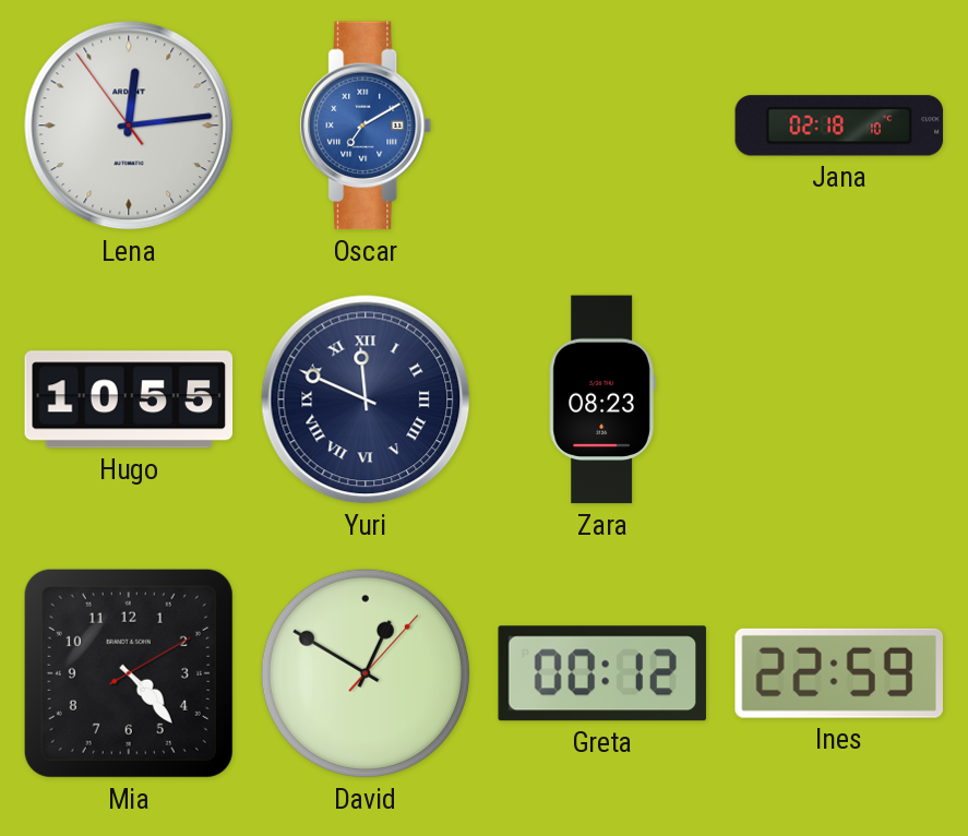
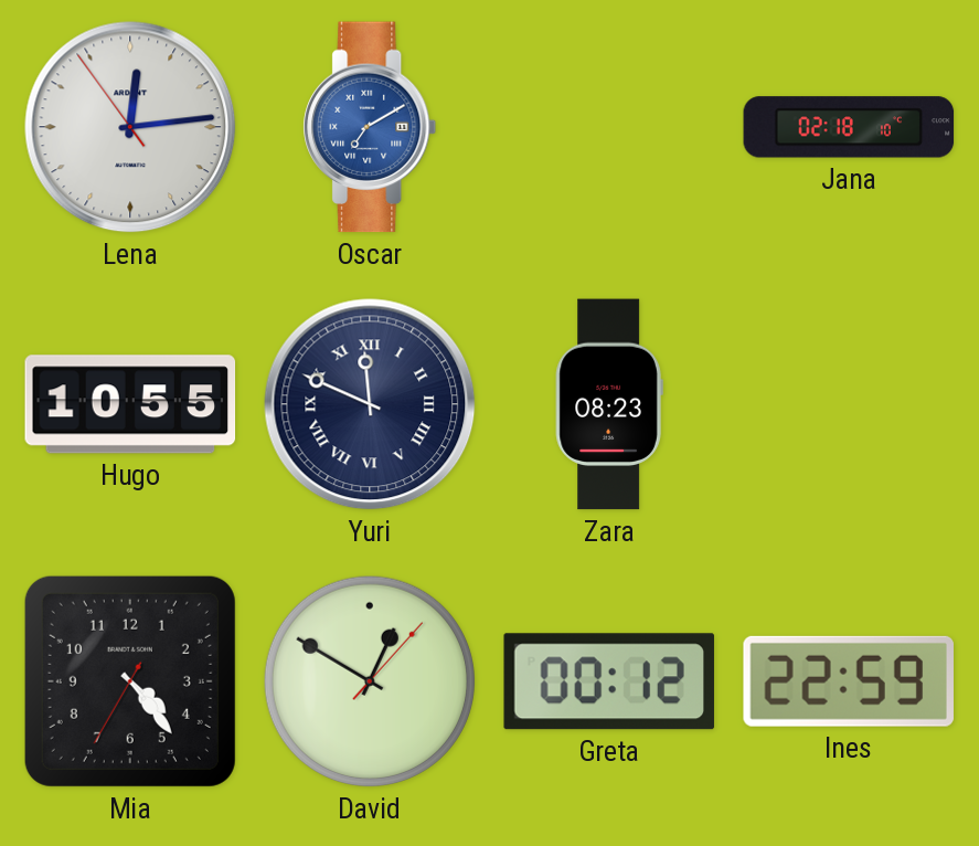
Mia: 4:23:10 -> 4:23:35 (130, 681)
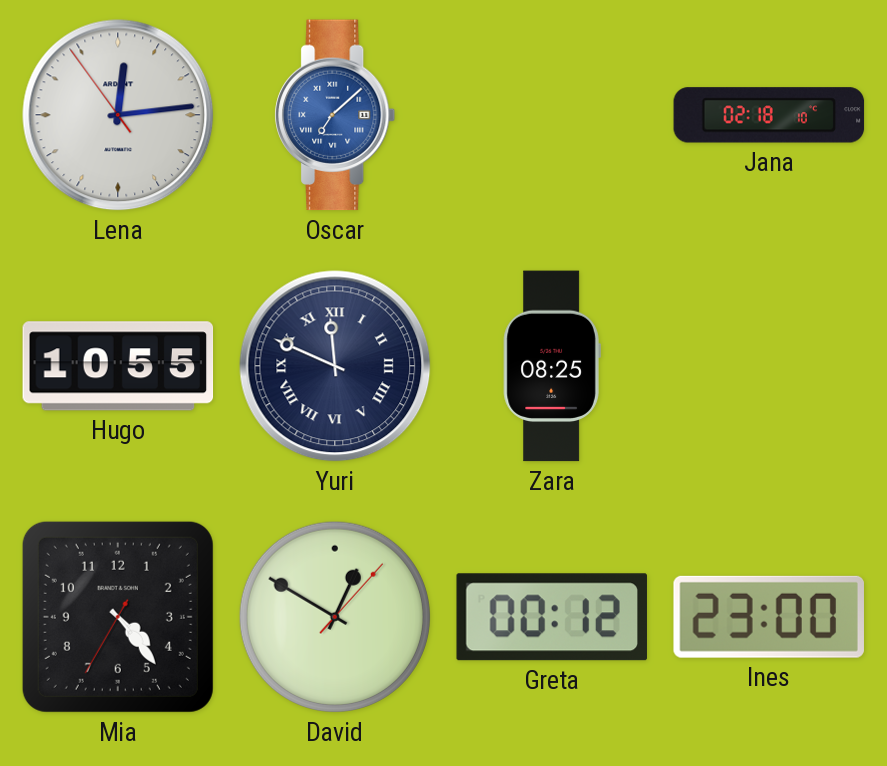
Oscar: 7:10 -> 7:08 (335, 115)
Zara: 08:23 -> 08:25 (552, 366)
Ines: 22:59 -> 23:00 (769, 617)
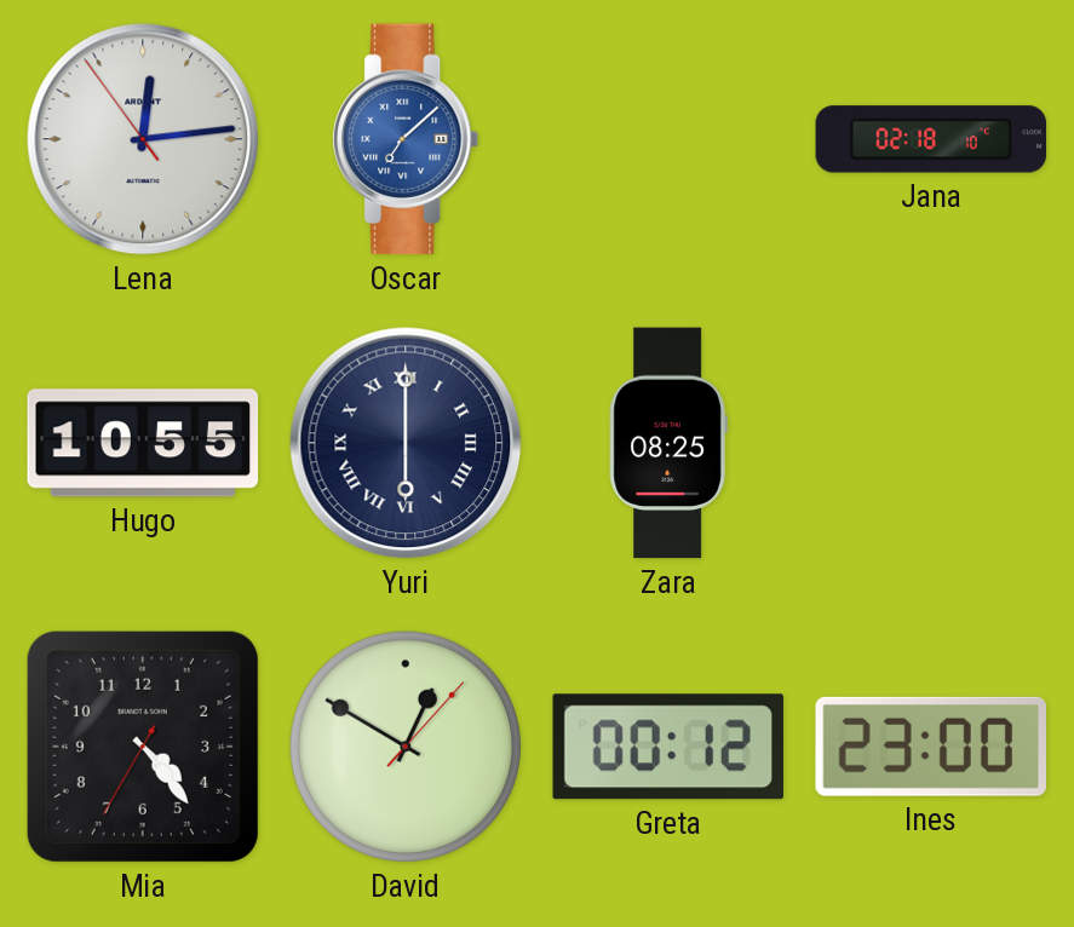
Yuri: 11:49 -> 6:00 (406, 443)
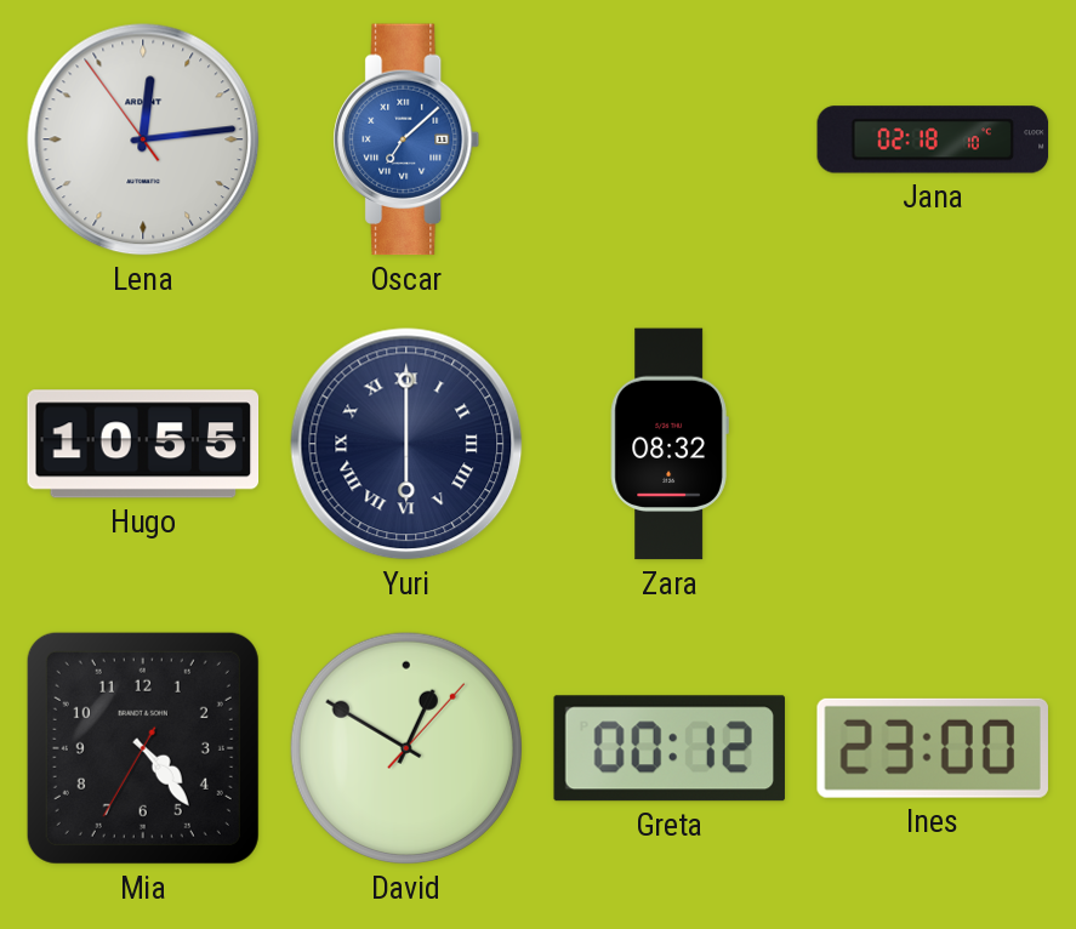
Zara: 08:25 -> 08:32 (670, 444)
